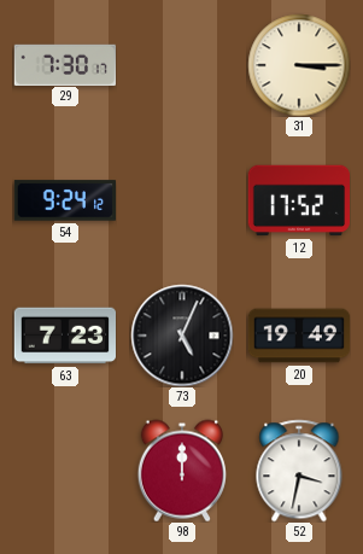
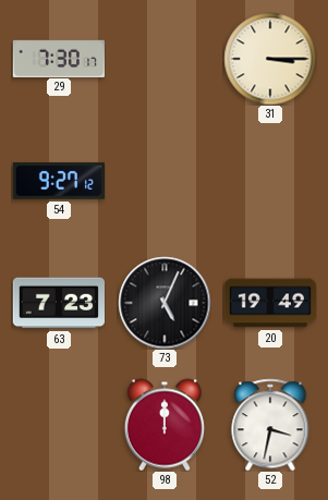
54: 9:24 -> 9:27 (58, 181)
12: 17:52 -> none (298, 200)
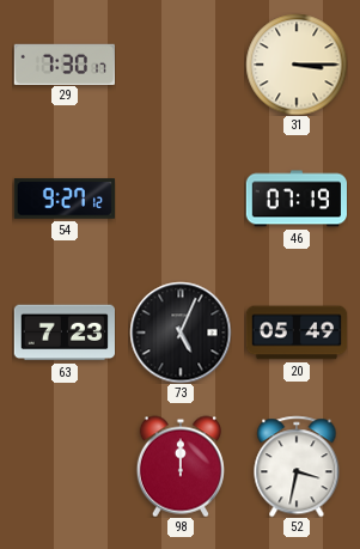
46: none -> 07:19 (295, 199)
20: 19:49 -> 05:49 (297, 333)
